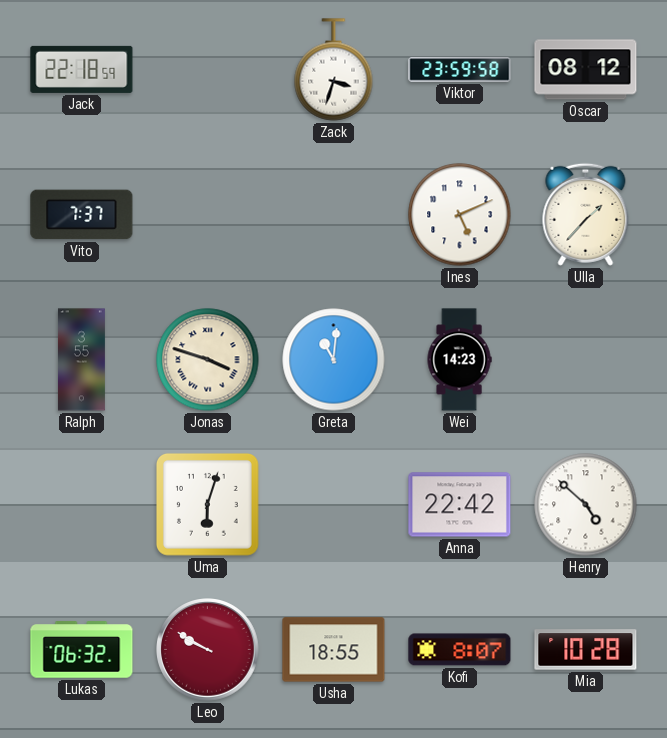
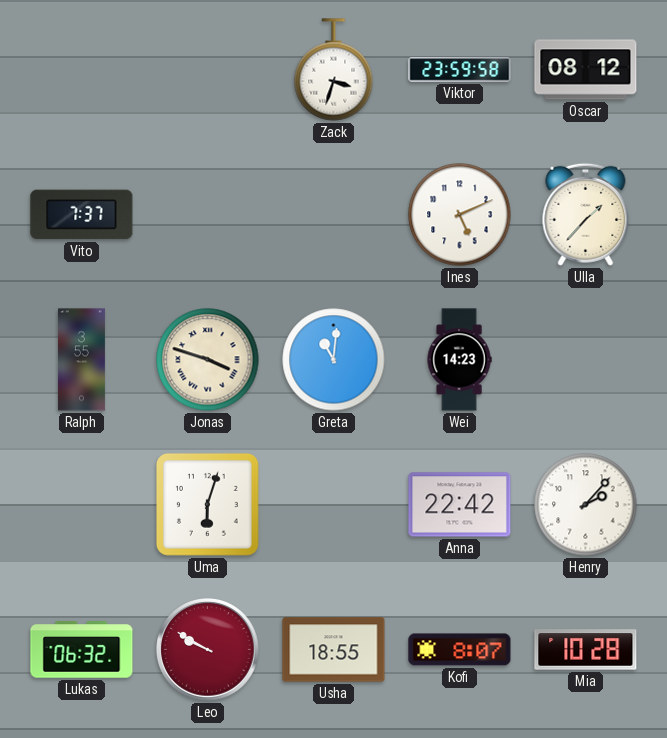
Jack: 22:18 -> none (82, 69)
Henry: 4:52 -> 2:07 (586, 505)
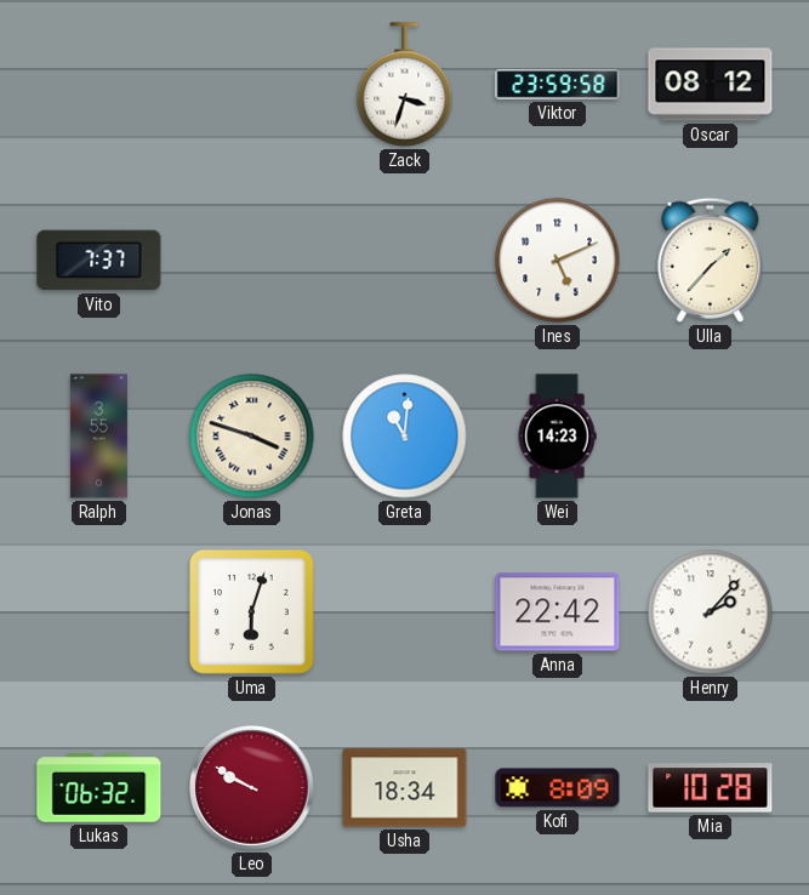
Usha: 18:55 -> 18:34 (405, 788)
Kofi: 8:07 -> 8:09 (558, 788)
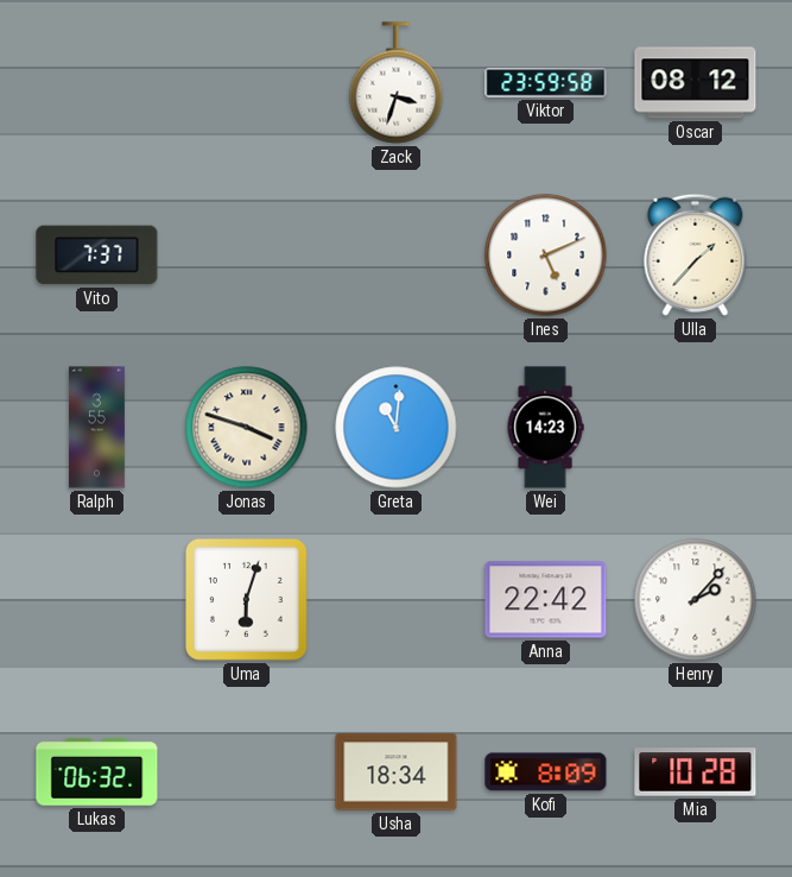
Leo: 9:50 -> none (252, 788)
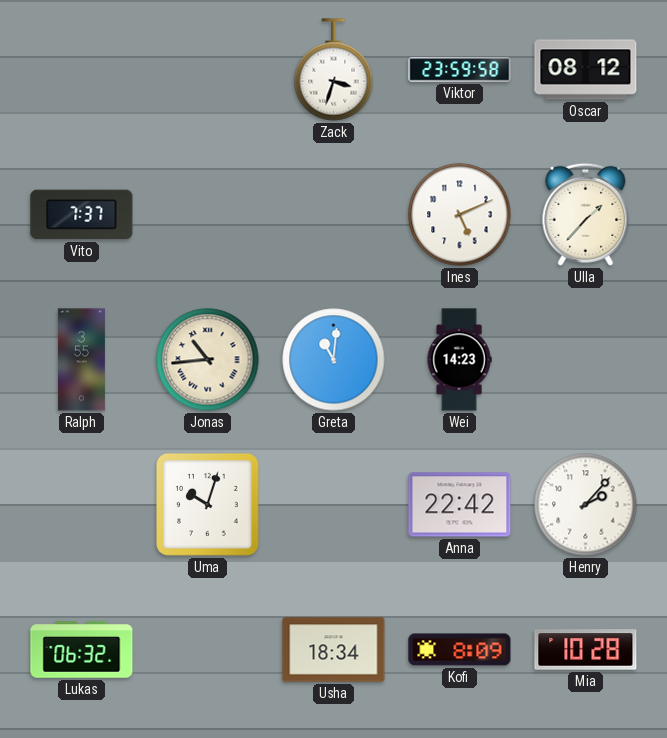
Jonas: 3:48 -> 10:44 (208, 360)
Uma: 6:03 -> 10:03 (207, 504)
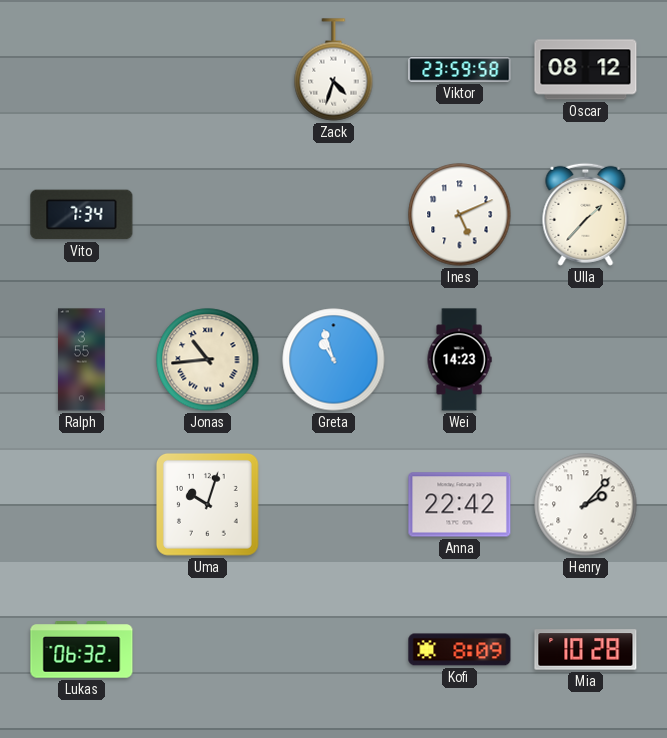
Zack: 3:33 -> 4:33 (334, 70)
Vito: 7:37 -> 7:34 (82, 215)
Greta: 11:01 -> 10:57 (334, 360)
Usha: 18:34 -> none (334, 650)
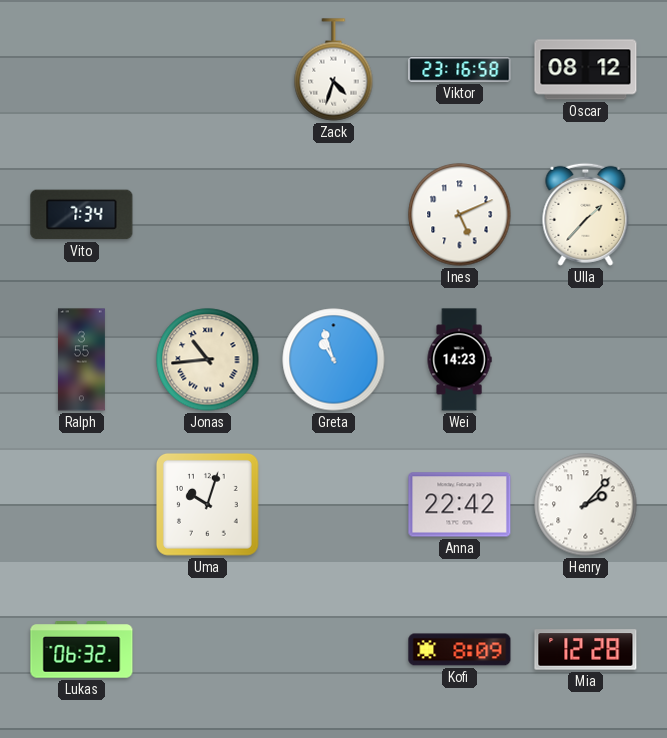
Viktor: 23:59 -> 23:16 (460, 70)
Mia: 10:28 -> 12:28 (586, 650)
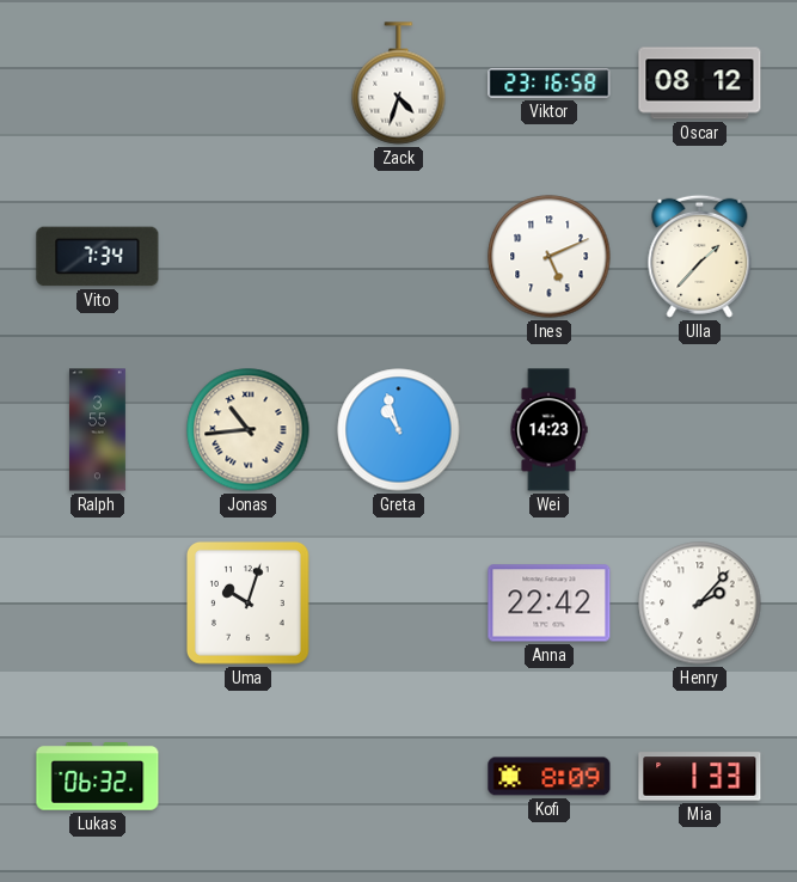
Mia: 12:28 -> 1:33 (700, 777)
